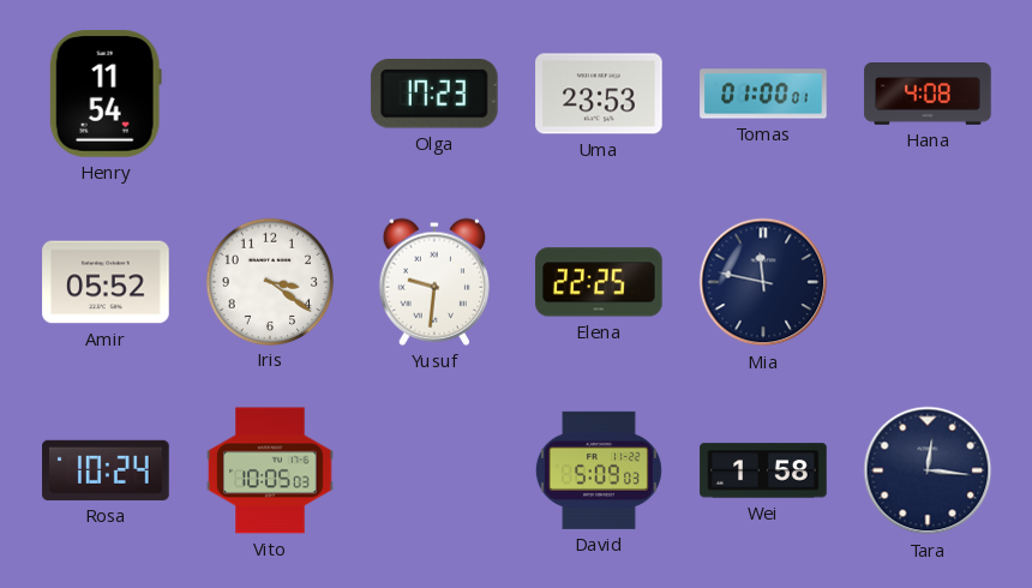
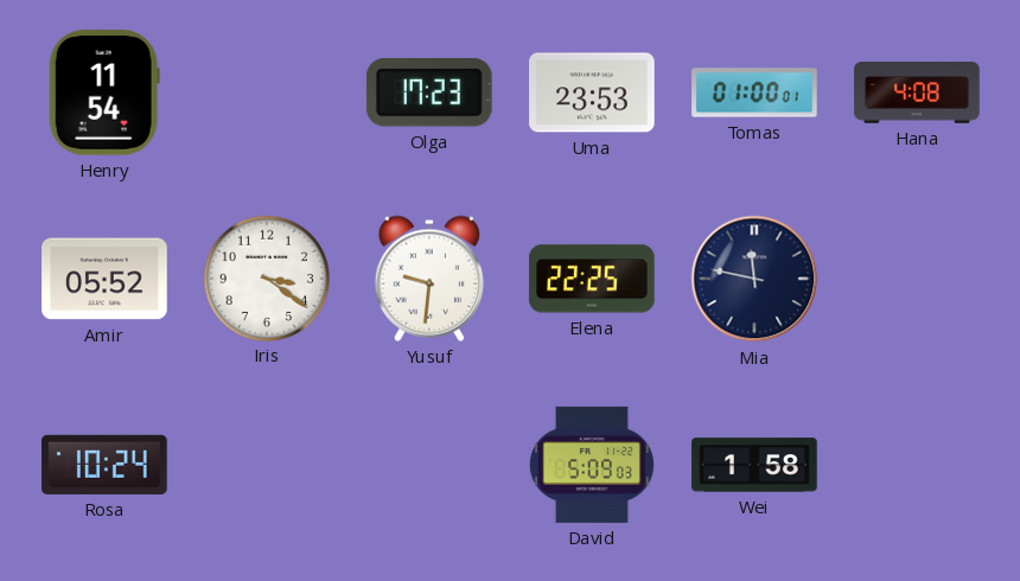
Vito: 10:05 -> none (270, 470)
Tara: 12:16 -> none (928, 470)
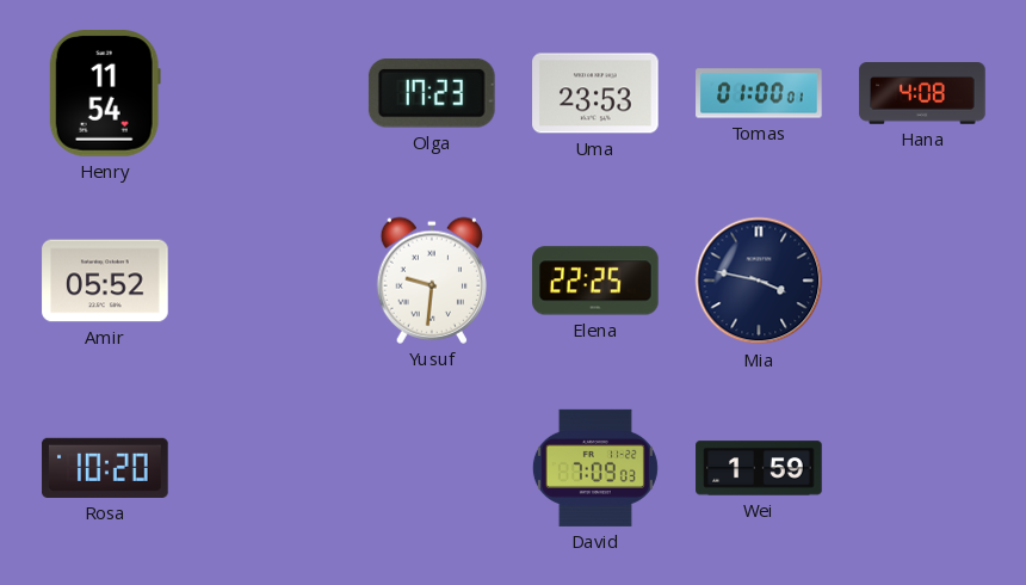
Iris: 3:21 -> none (266, 277)
Mia: 11:47 -> 3:47 (759, 281)
Rosa: 10:24 -> 10:20 (105, 468)
David: 5:09 -> 7:09 (595, 468)
Wei: 1:58 -> 1:59 (759, 468)
